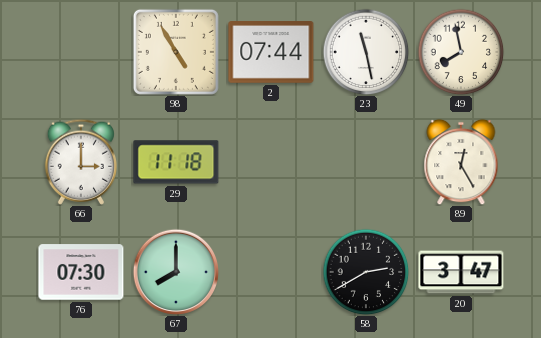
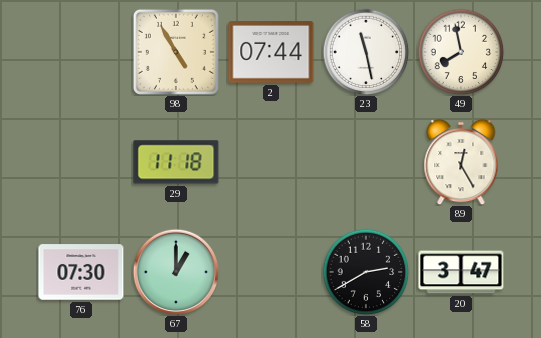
66: 3:00 -> none (80, 162)
67: 8:00 -> 1:00 (176, 272)
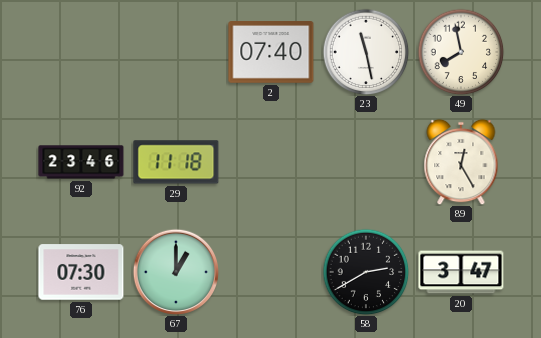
98: 4:55 -> none (176, 52)
2: 07:44 -> 07:40 (271, 53)
92: none -> 23:46 (81, 162)
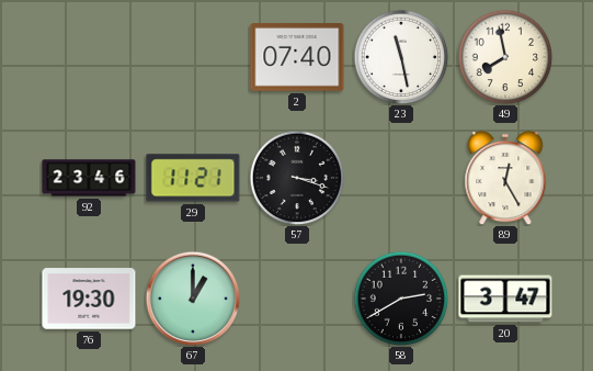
29: 11:18 -> 11:21 (193, 178)
57: none -> 3:18 (297, 178)
76: 07:30 -> 19:30 (89, 299)
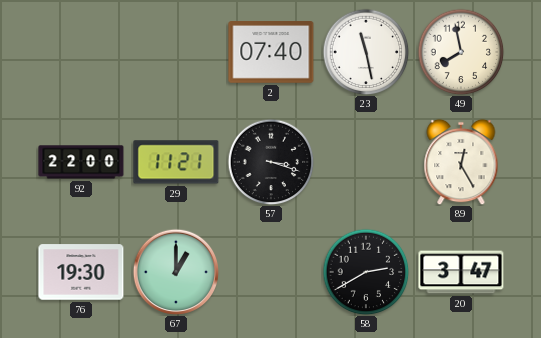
92: 23:46 -> 22:00 (81, 162)
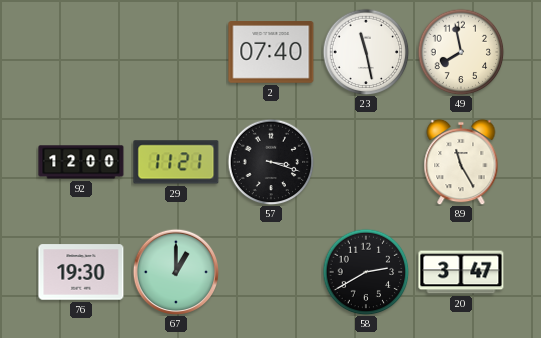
92: 22:00 -> 12:00 (81, 162)
89: 12:25 -> 11:25 (461, 162)
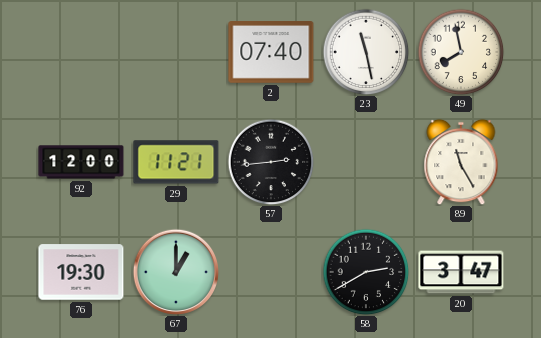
57: 3:18 -> 2:44 (271, 162)
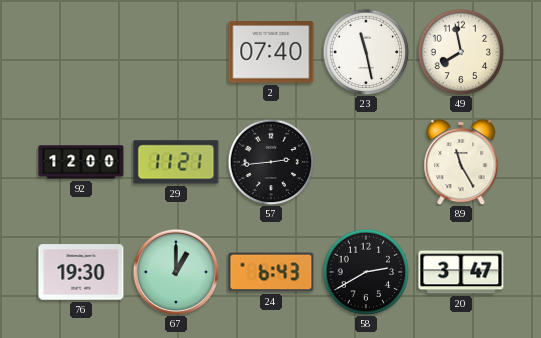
24: none -> 6:43 (271, 272)
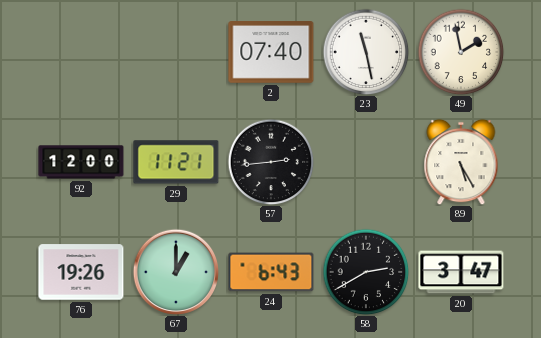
49: 7:58 -> 1:58 (461, 52)
89: 11:25 -> 5:25 (461, 162)
76: 19:30 -> 19:26 (81, 272)
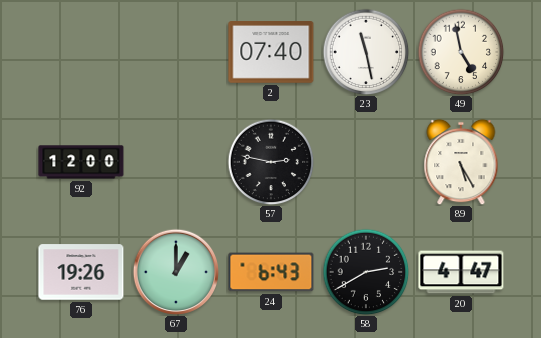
49: 1:58 -> 4:58 (461, 52)
29: 11:21 -> none (176, 162)
57: 2:44 -> 2:47 (271, 162)
20: 3:47 -> 4:47 (461, 272)
